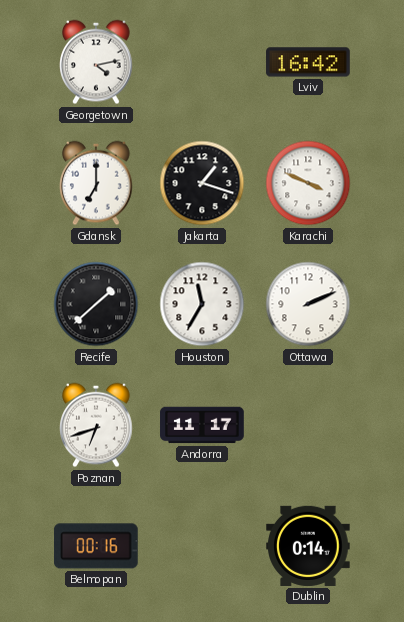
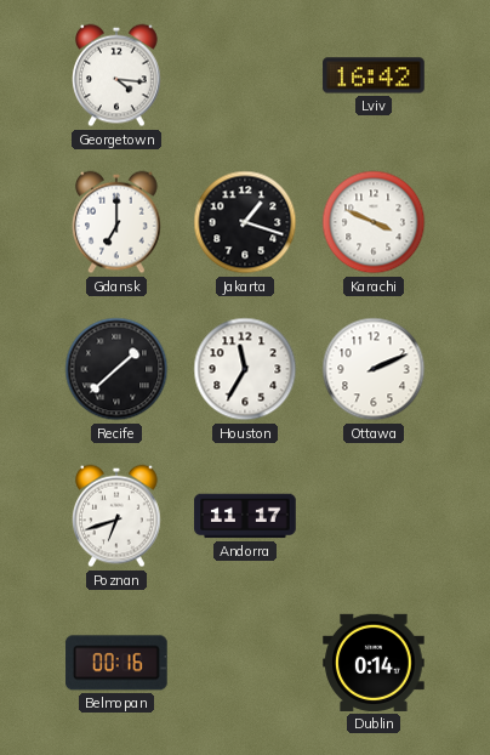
Georgetown: 4:13 -> 4:16 (116, 75)
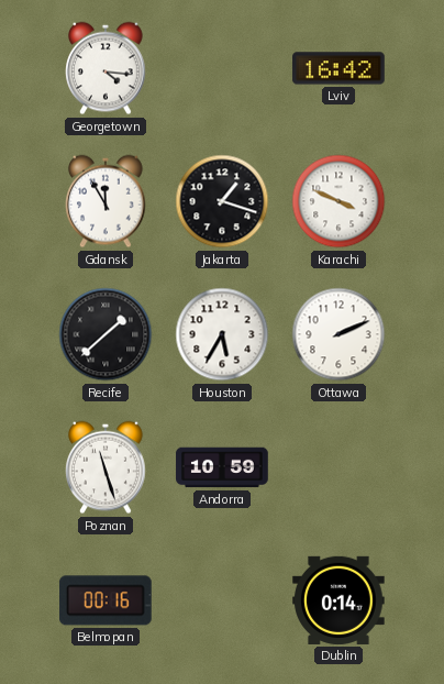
Gdansk: 7:00 -> 11:55 (106, 201)
Houston: 11:35 -> 5:35 (222, 334)
Poznan: 6:42 -> 11:27 (106, 467)
Andorra: 11:17 -> 10:59 (222, 467)
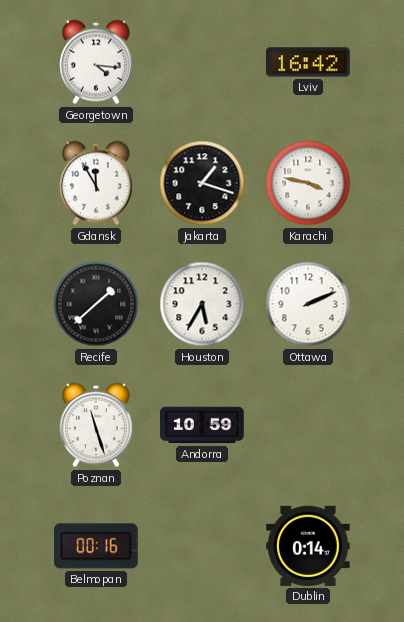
Karachi: 3:49 -> 3:47 (308, 183)
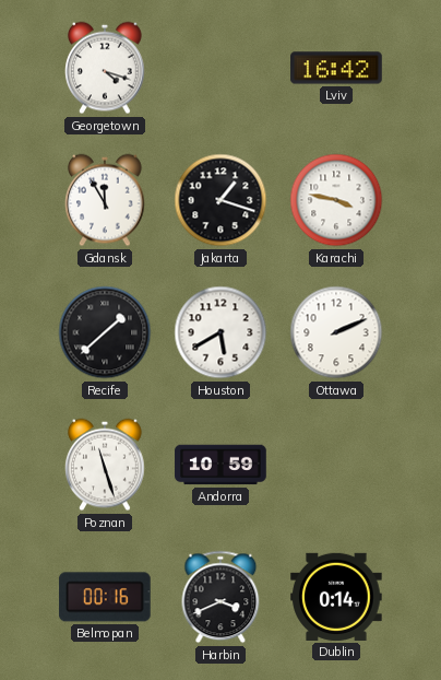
Georgetown: 4:16 -> 4:18 (105, 68)
Houston: 5:35 -> 5:40 (221, 332)
Harbin: none -> 3:41 (221, 597)
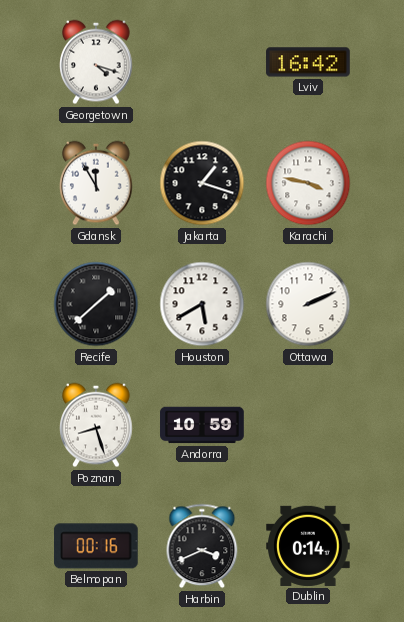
Poznan: 11:27 -> 8:27 (96, 425)
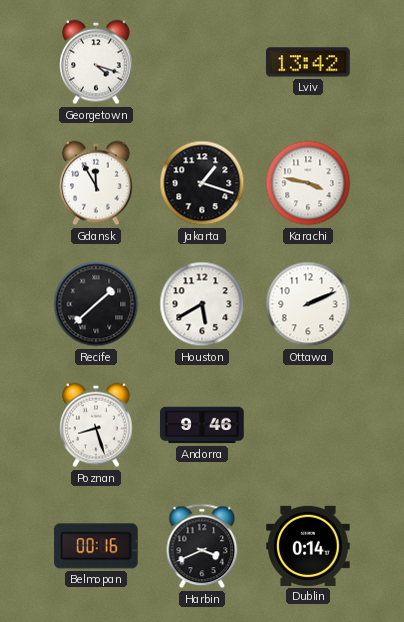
Lviv: 16:42 -> 13:42 (308, 62)
Andorra: 10:59 -> 9:46 (202, 425)
